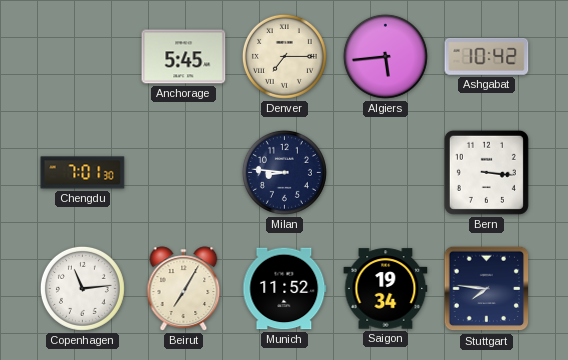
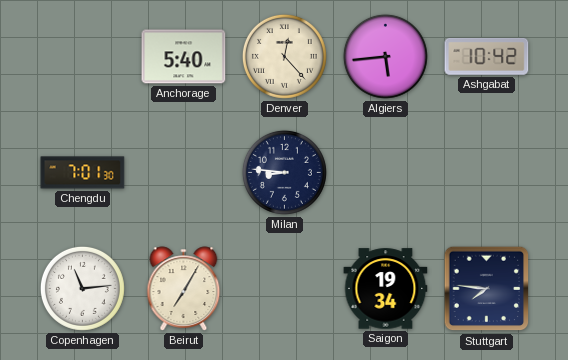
Anchorage: 5:45 -> 5:40 (184, 57)
Denver: 7:15 -> 12:23 (284, 56)
Bern: 3:16 -> none (486, 172)
Munich: 11:52 -> none (285, 289)
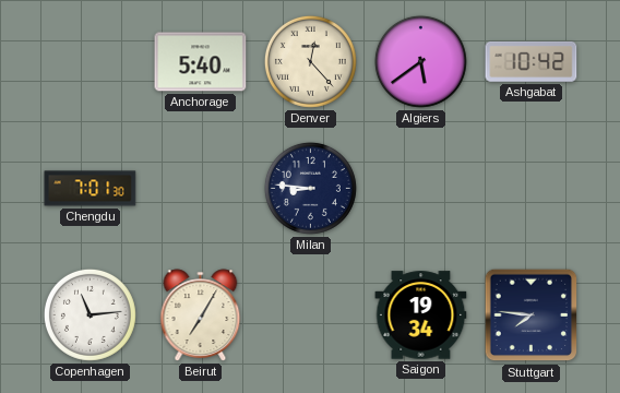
Algiers: 5:44 -> 5:39 (420, 61)
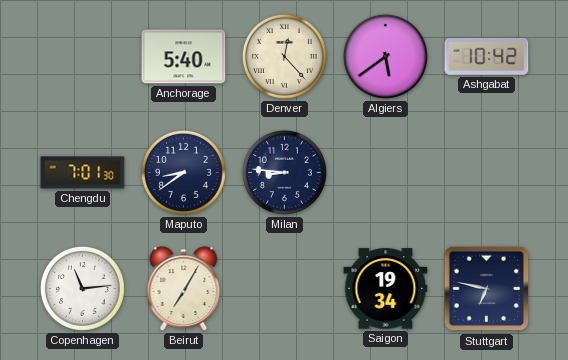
Maputo: none -> 8:39 (183, 172)
Stuttgart: 7:46 -> 6:47 (487, 289)
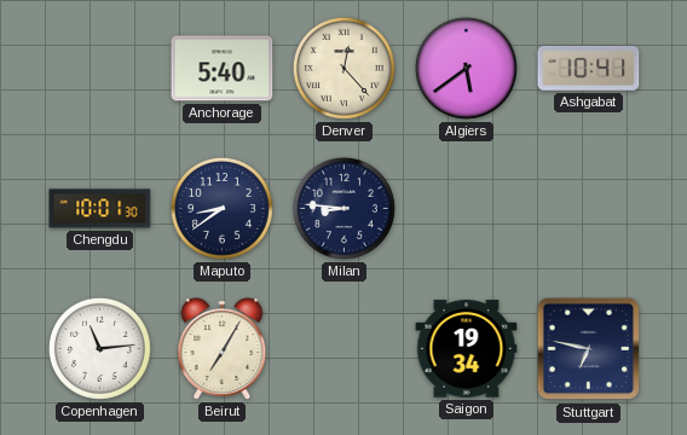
Ashgabat: 10:42 -> 10:41 (589, 68)
Chengdu: 7:01 -> 10:01 (100, 209)
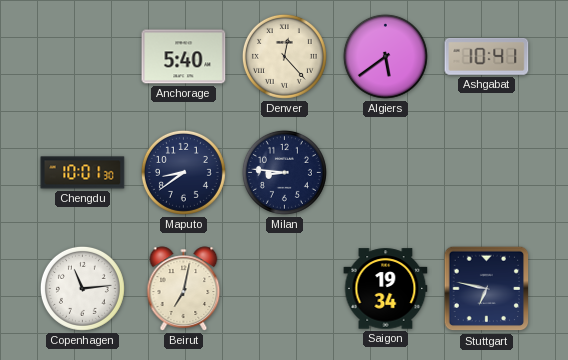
Beirut: 7:05 -> 7:02 (184, 289)
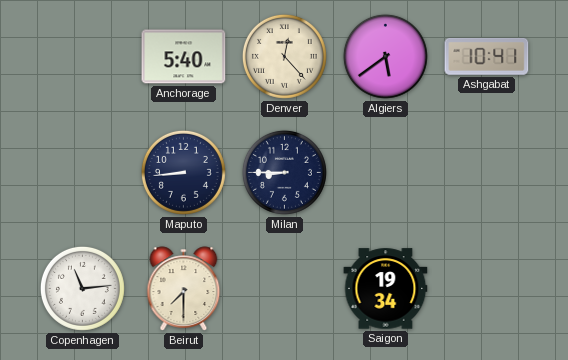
Chengdu: 10:01 -> none (83, 173)
Maputo: 8:39 -> 8:44 (183, 172)
Milan: 8:46 -> 8:45 (284, 172)
Beirut: 7:02 -> 7:30 (184, 289)
Stuttgart: 6:47 -> none (487, 289)
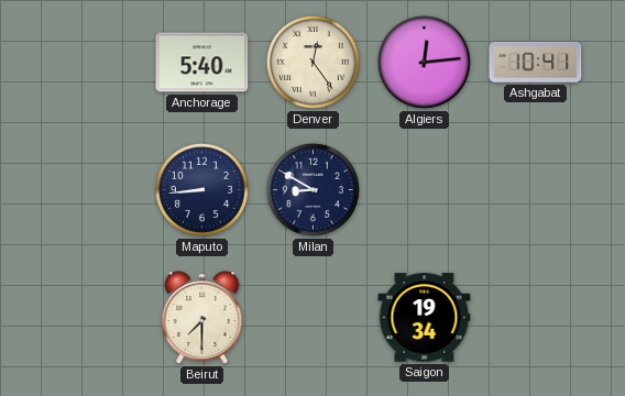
Denver: 12:23 -> 12:24 (312, 62)
Algiers: 5:39 -> 12:14 (424, 62)
Milan: 8:45 -> 8:50 (312, 189)
Copenhagen: 11:14 -> none (82, 288)
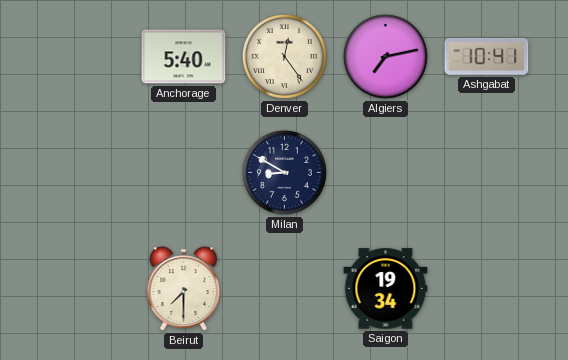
Algiers: 12:14 -> 7:13 (385, 56)
Maputo: 8:44 -> none (201, 189)
